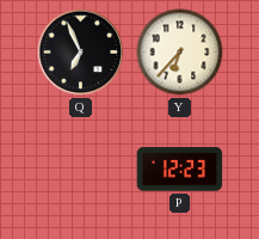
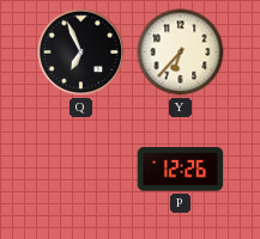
P: 12:23 -> 12:26 (181, 170)
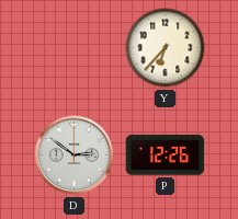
Q: 6:56 -> none (81, 53)
D: none -> 2:51 (75, 155)
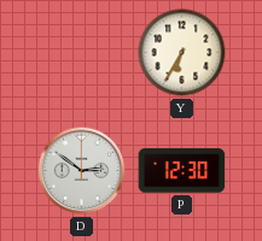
Y: 6:37 -> 6:35 (182, 53)
P: 12:26 -> 12:30 (182, 171)
